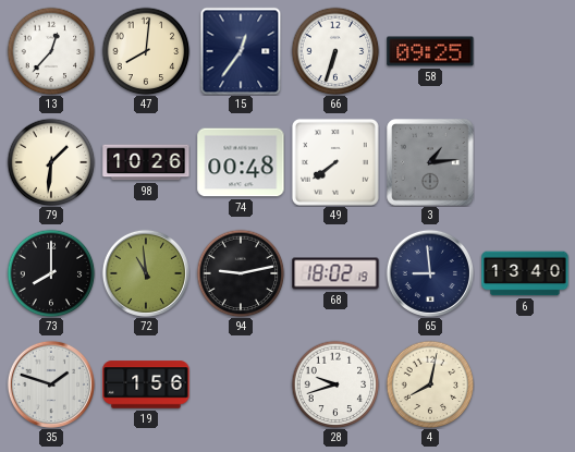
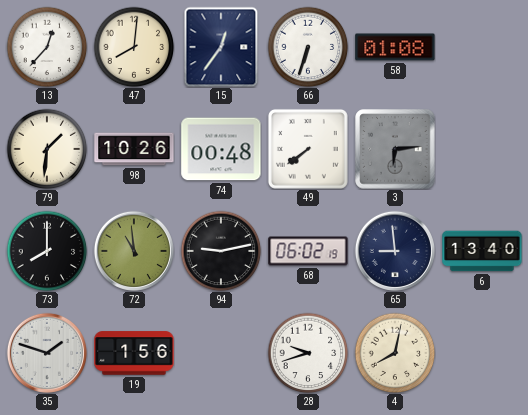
58: 09:25 -> 01:08 (395, 47)
3: 1:14 -> 6:14 (395, 149)
68: 18:02 -> 06:02 (308, 251)
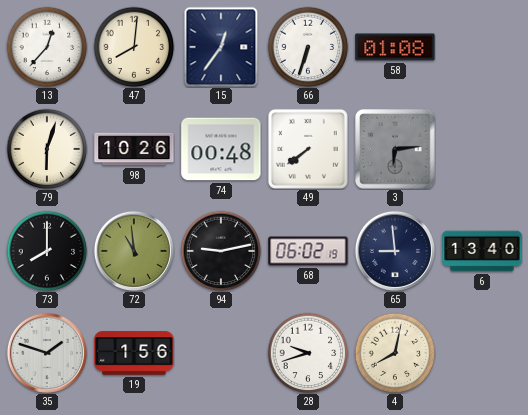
79: 1:31 -> 6:03 (47, 149)
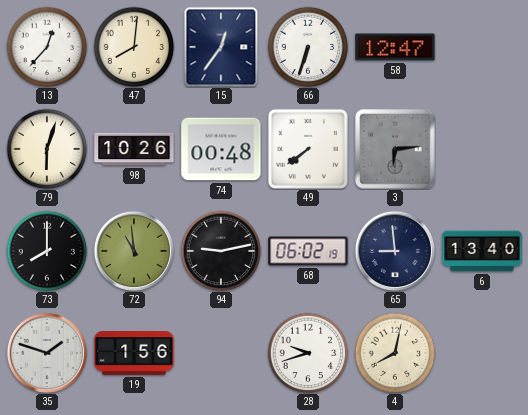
58: 01:08 -> 12:47 (395, 47)
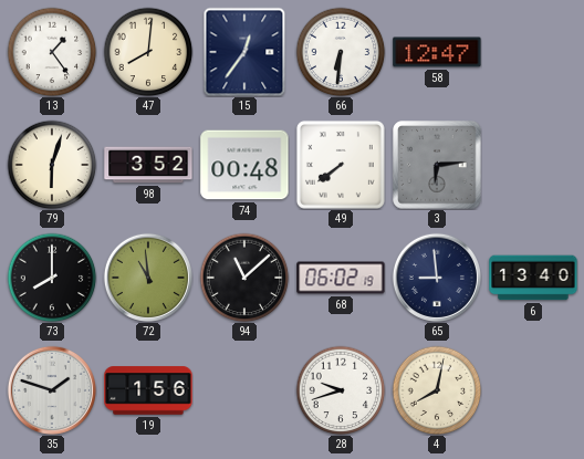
13: 12:37 -> 1:24 (52, 52)
66: 6:33 -> 6:31 (341, 52)
98: 10:26 -> 3:52 (148, 165)
94: 9:13 -> 11:08 (244, 278)
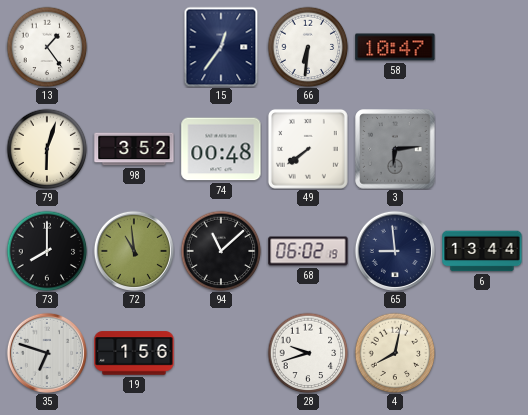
47: 8:01 -> none (148, 52)
58: 12:47 -> 10:47 (395, 47)
6: 13:40 -> 13:44 (482, 251)
35: 1:48 -> 6:48 (47, 353)
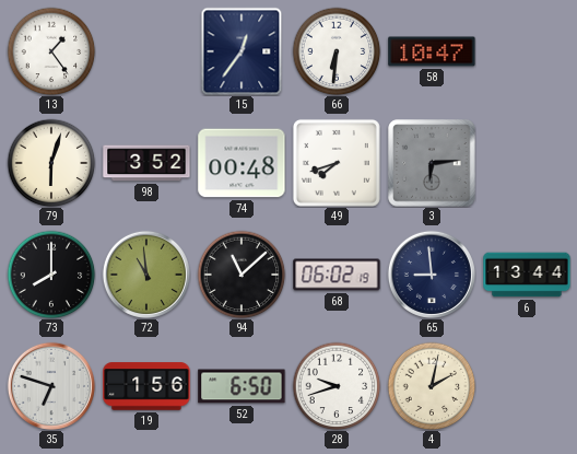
49: 7:39 -> 7:42 (337, 163)
52: none -> 6:50 (242, 386)
4: 8:02 -> 2:02 (432, 386)
